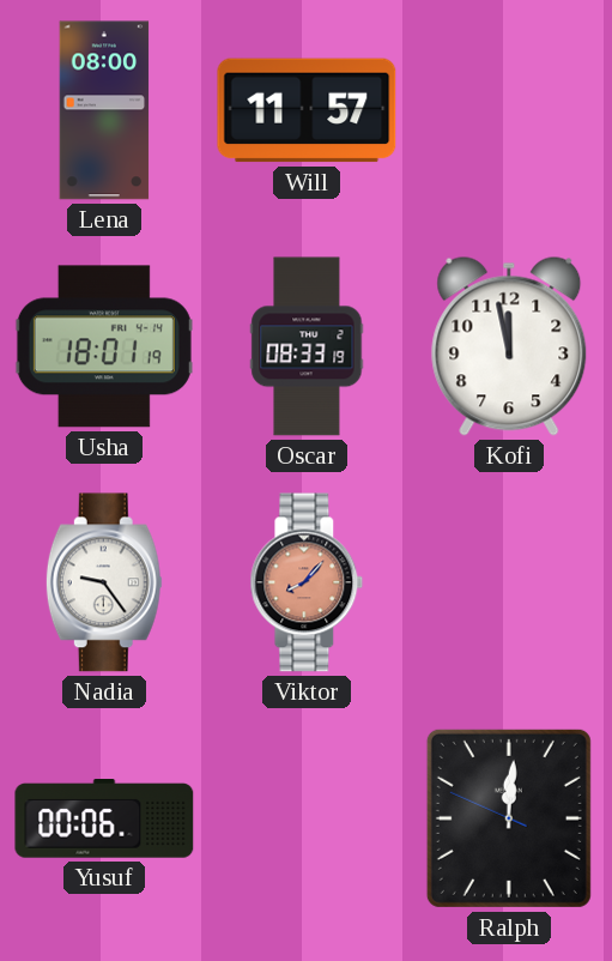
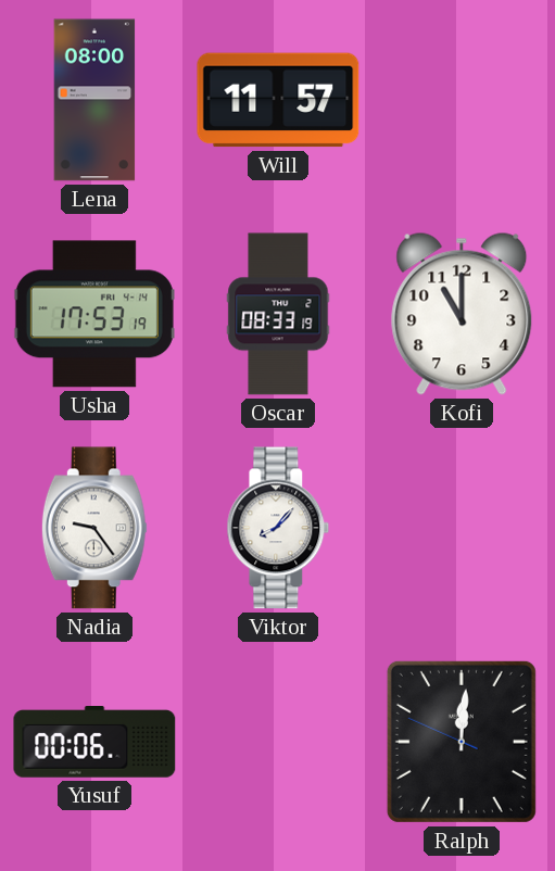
Usha: 18:01 -> 17:53 (94, 314)
Kofi: 11:58 -> 11:00 (462, 314)
Viktor dial: salmon -> white (278, 528)
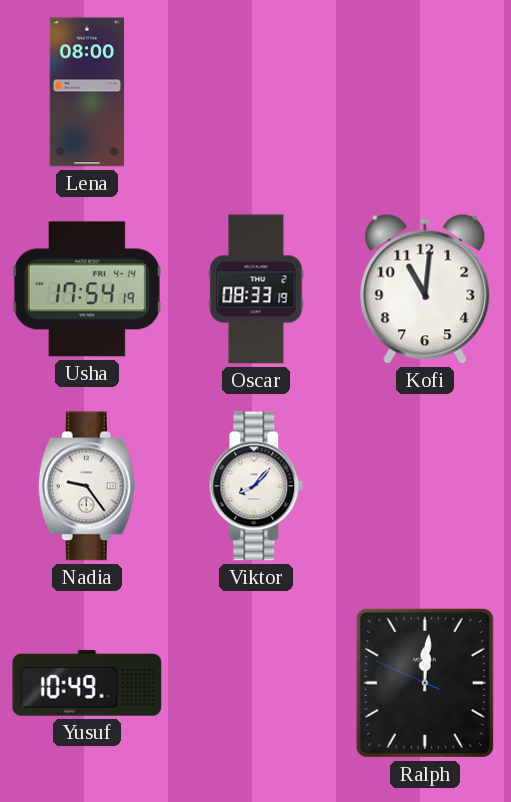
Will: 11:57 -> none (278, 100)
Usha: 17:53 -> 17:54 (87, 289)
Kofi: 11:00 -> 11:01 (425, 289)
Yusuf: 00:06 -> 10:49 (87, 684)
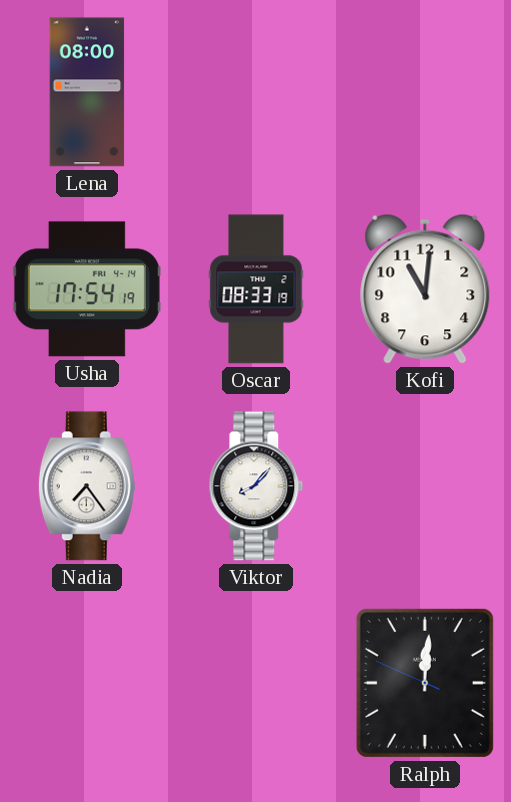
Nadia: 9:24 -> 7:24 (87, 486)
Yusuf: 10:49 -> none (87, 684)
